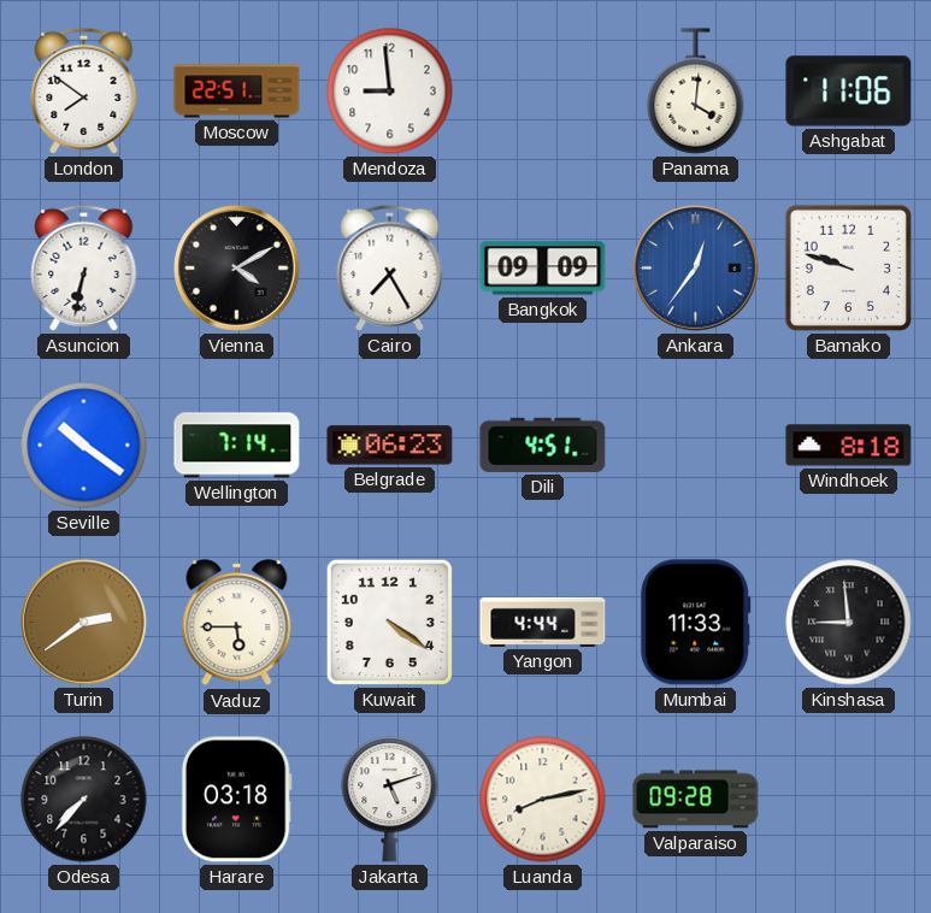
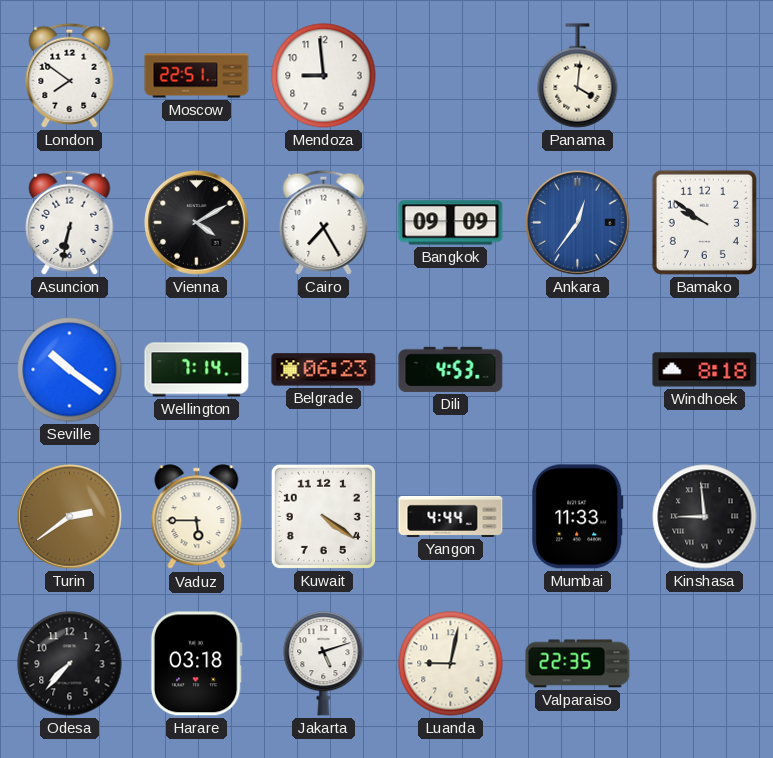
Ashgabat: 11:06 -> none (849, 92)
Bamako: 9:48 -> 9:51 (704, 222)
Dili: 4:51 -> 4:53 (451, 369)
Luanda: 8:13 -> 9:02 (451, 664)
Valparaiso: 09:28 -> 22:35 (578, 664)
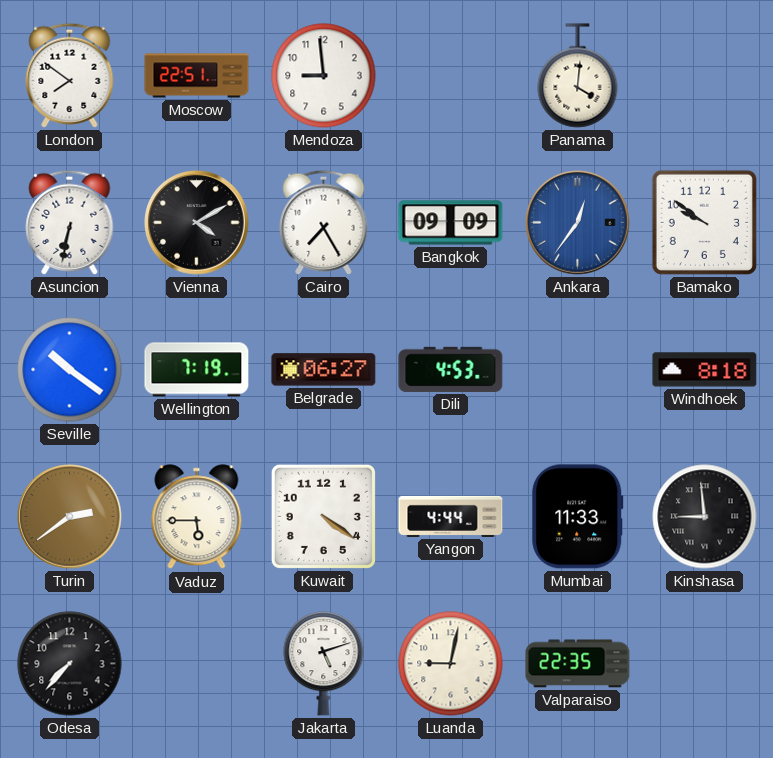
Wellington: 7:14 -> 7:19 (197, 370)
Belgrade: 06:23 -> 06:27 (324, 370)
Harare: 03:18 -> none (196, 664)
